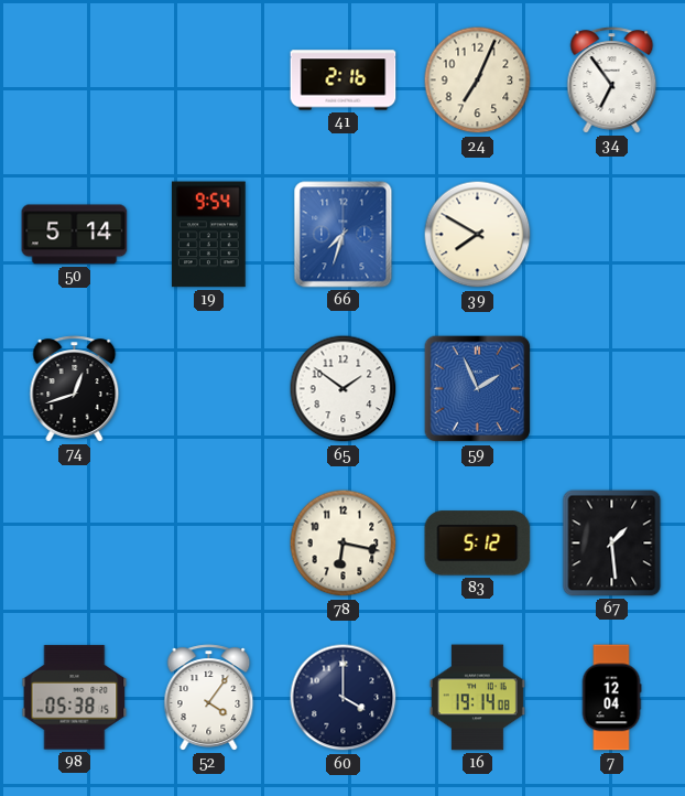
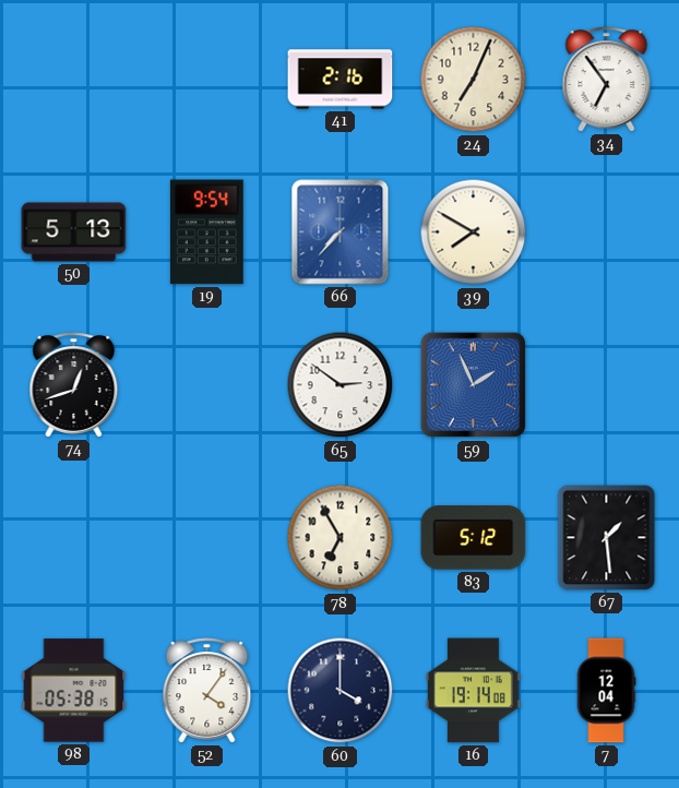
50: 5:14 -> 5:13 (74, 232)
66: 7:33 -> 7:37 (341, 232)
65: 1:51 -> 2:51 (341, 385)
78: 6:17 -> 6:55 (341, 538)
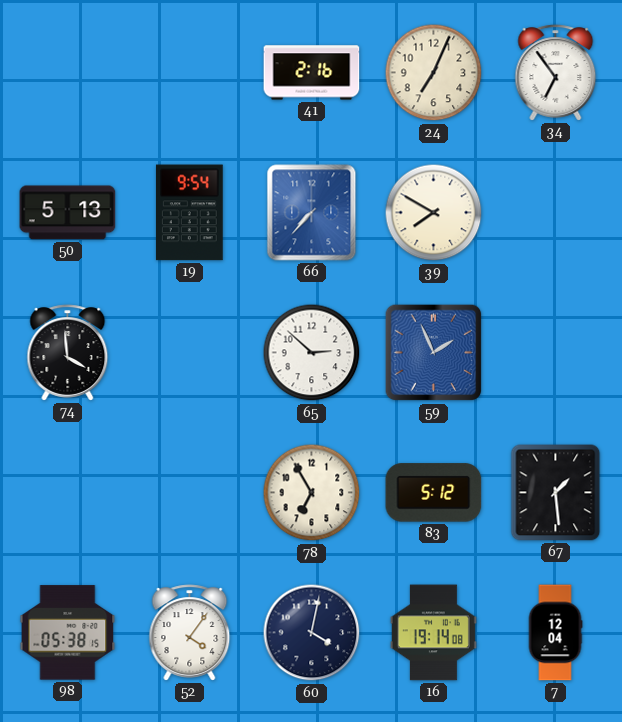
74: 12:42 -> 3:59 (68, 353)
65: 2:51 -> 2:52 (312, 353)
60: 4:00 -> 4:02 (312, 633)
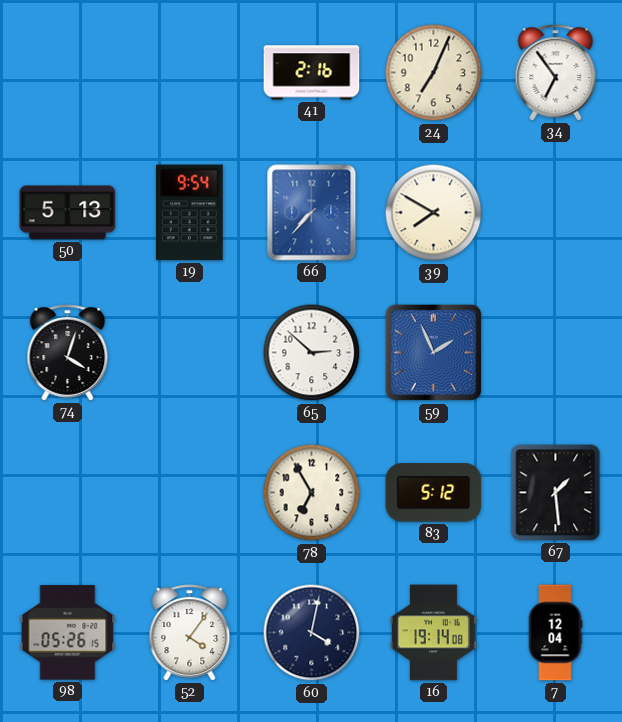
74: 3:59 -> 4:03 (68, 353)
98: 05:38 -> 05:26 (68, 633)
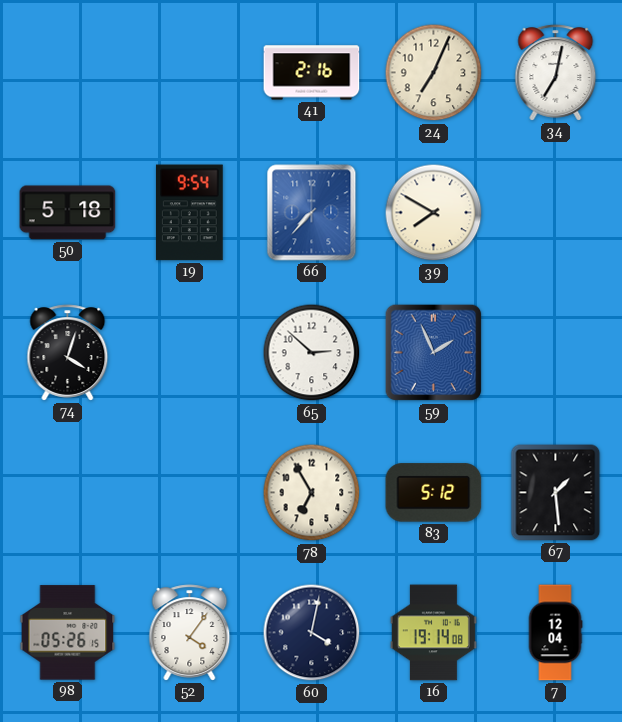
34: 6:54 -> 7:02 (556, 73)
50: 5:13 -> 5:18 (68, 213)
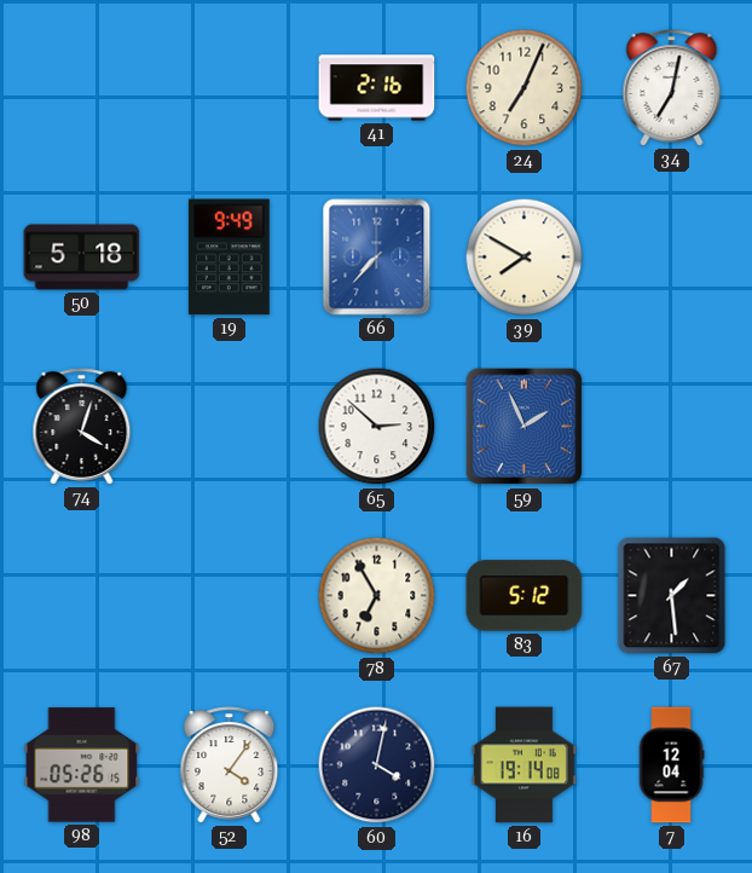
19: 9:54 -> 9:49 (229, 258)
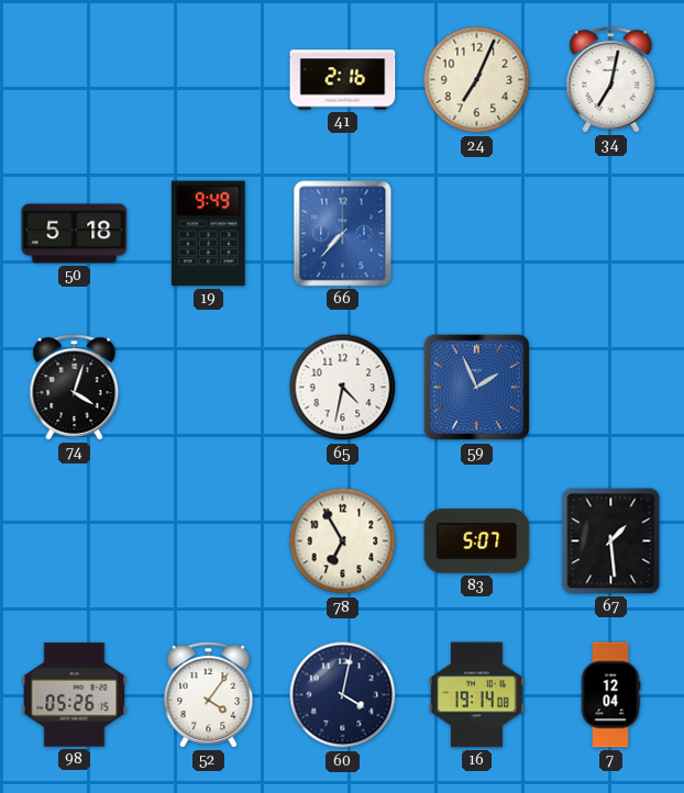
39: 7:50 -> none (525, 258)
65: 2:52 -> 4:32 (343, 388)
83: 5:12 -> 5:07 (477, 541)
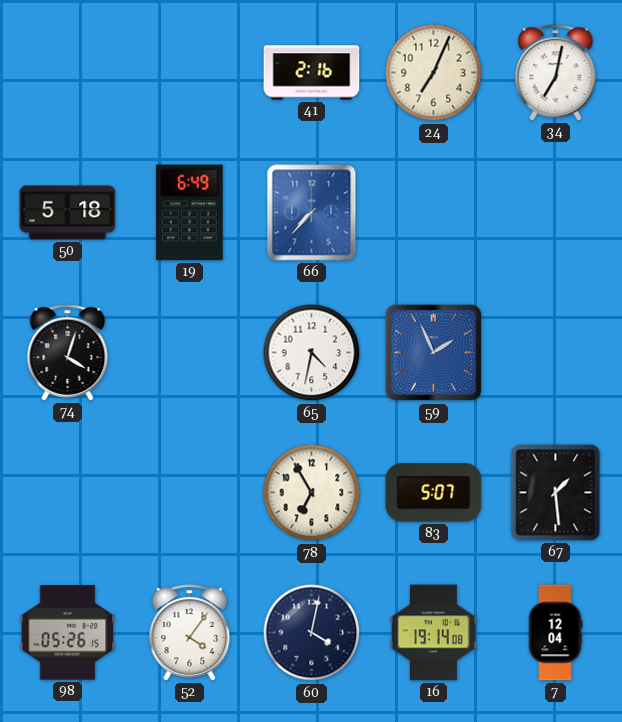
19: 9:49 -> 6:49 (189, 213)
